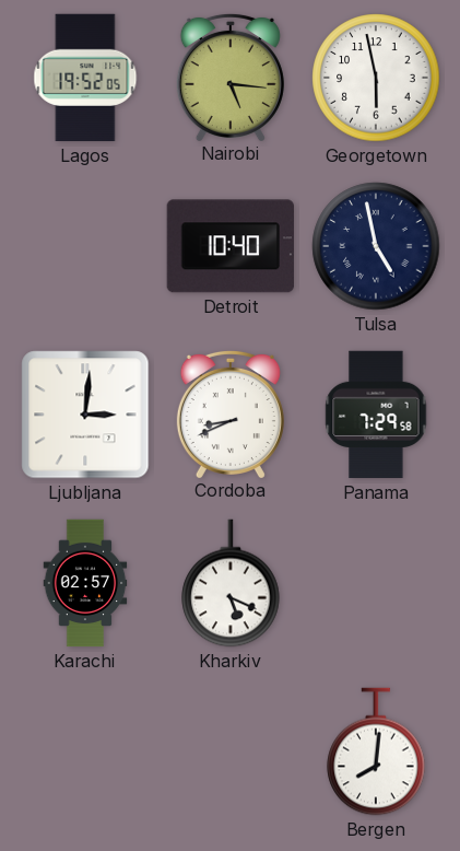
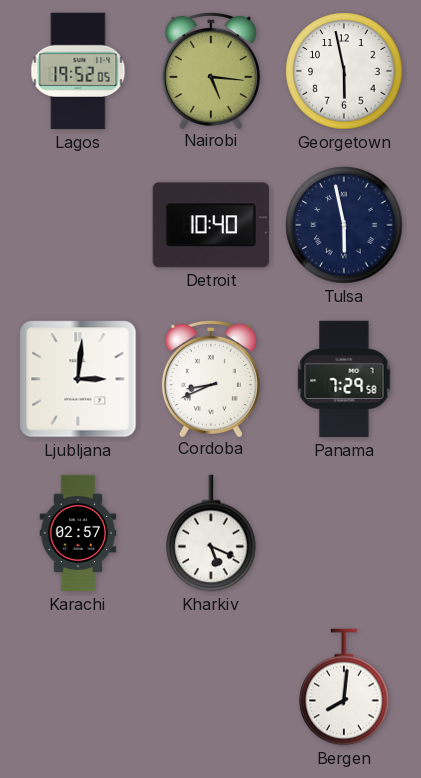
Tulsa: 4:58 -> 5:58 (344, 225)
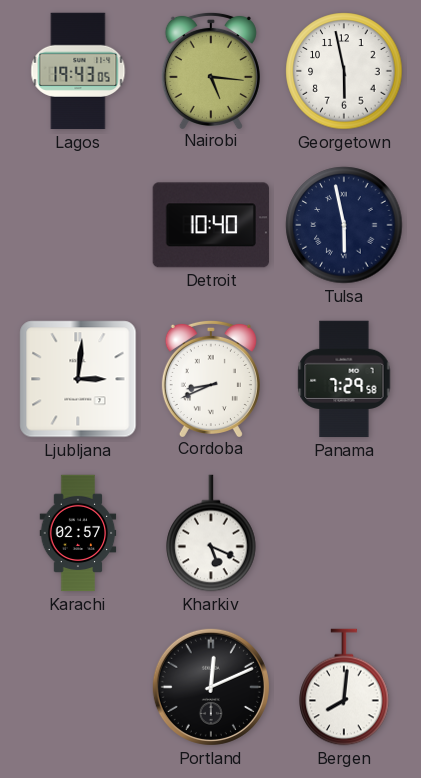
Lagos: 19:52 -> 19:43 (78, 71)
Portland: none -> 12:11 (211, 687)
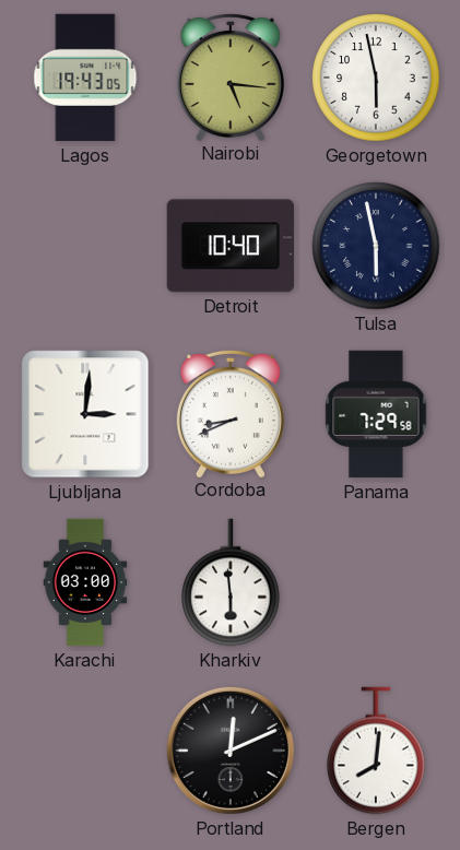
Karachi: 02:57 -> 03:00 (85, 582)
Kharkiv: 5:19 -> 5:59 (231, 582)
